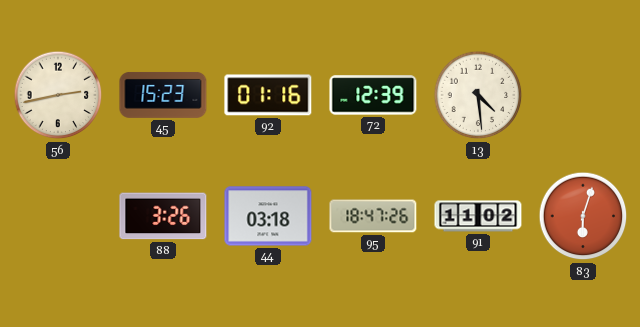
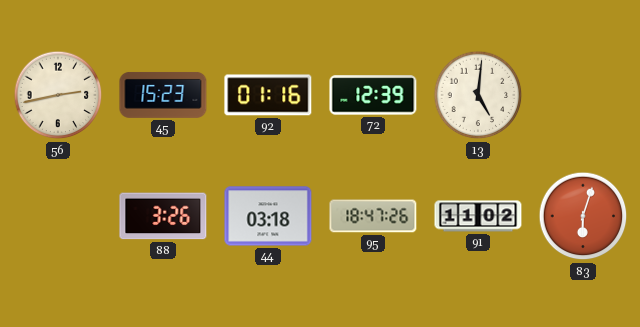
13: 4:29 -> 5:01 (478, 95)
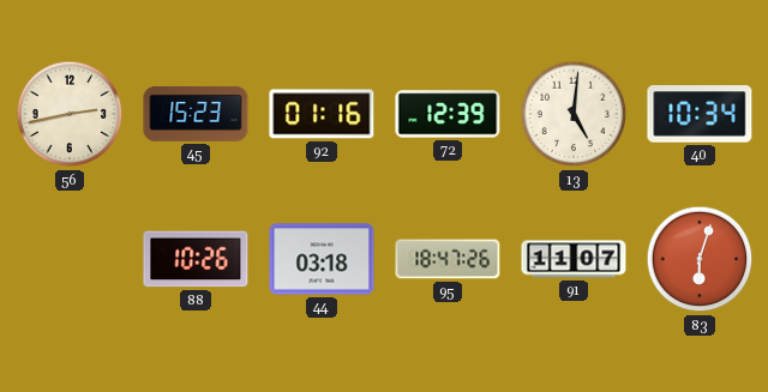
40: none -> 10:34 (700, 114)
88: 3:26 -> 10:26 (196, 259)
91: 11:02 -> 11:07 (574, 259)
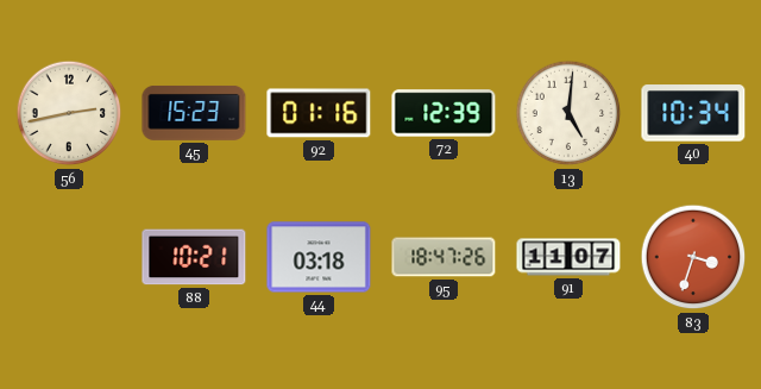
88: 10:26 -> 10:21 (194, 257)
83: 6:03 -> 3:33 (693, 257)
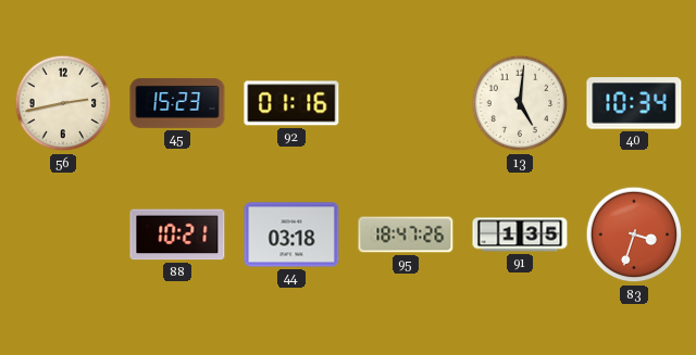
72: 12:39 -> none (444, 113)
91: 11:07 -> 1:35 (520, 234)
